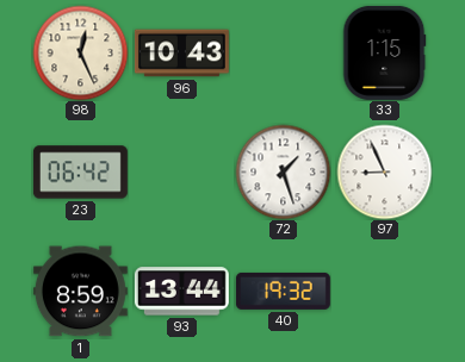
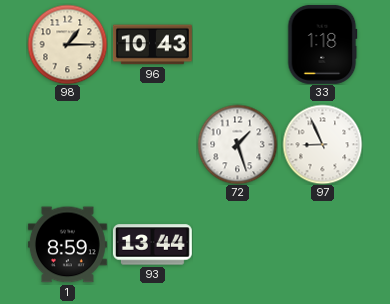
98: 12:26 -> 1:15 (67, 44)
33: 1:15 -> 1:18 (322, 44)
23: 06:42 -> none (80, 173)
40: 19:32 -> none (283, 291)
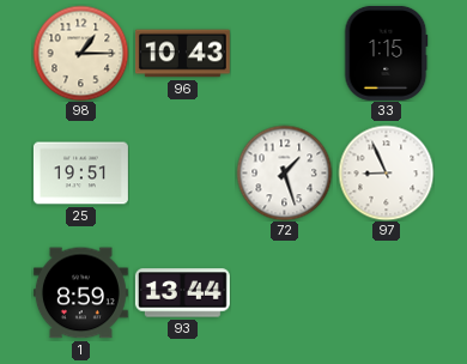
33: 1:18 -> 1:15 (386, 53)
25: none -> 19:51 (80, 174)
